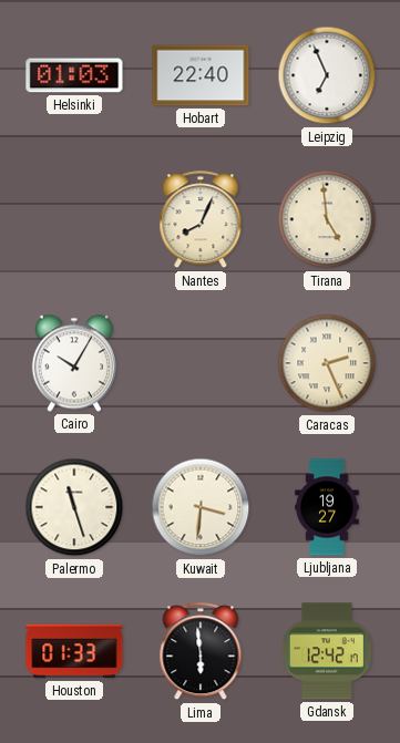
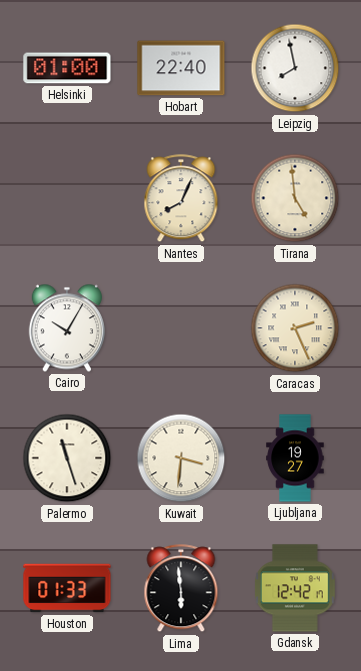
Helsinki: 01:03 -> 01:00 (67, 68)
Leipzig: 6:56 -> 7:58 (295, 68)
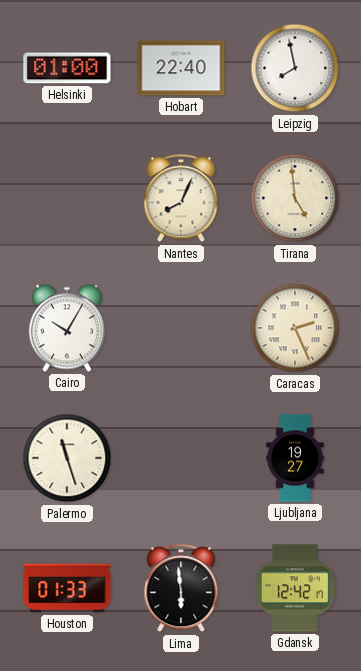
Kuwait: 3:31 -> none (181, 458)
